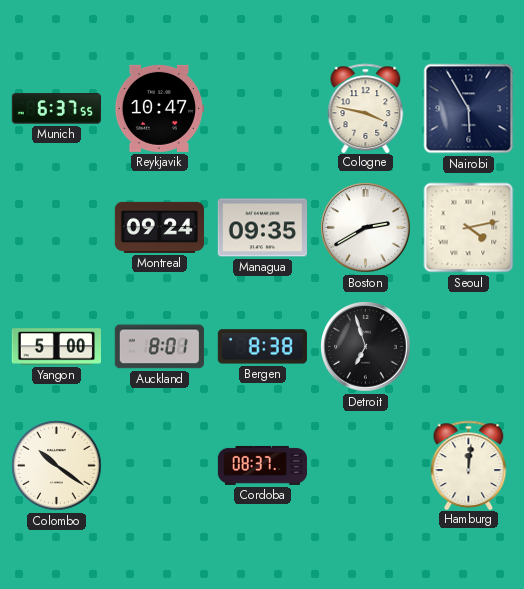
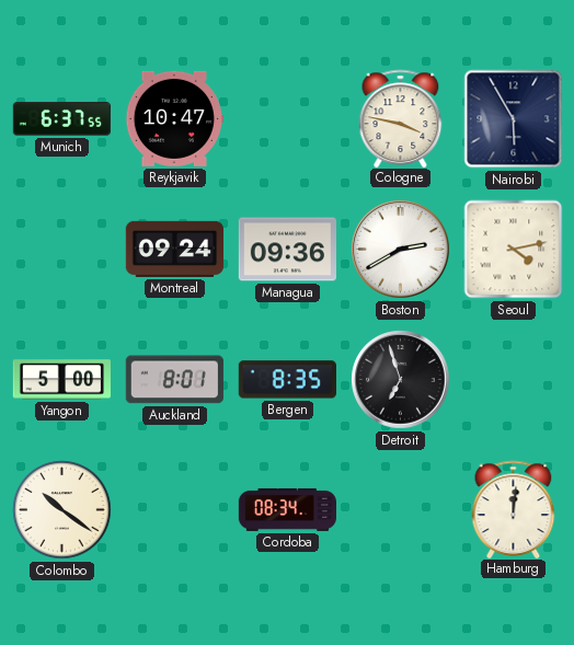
Managua: 09:35 -> 09:36 (287, 250)
Bergen: 8:38 -> 8:35 (287, 380)
Cordoba: 08:37 -> 08:34 (287, 509)
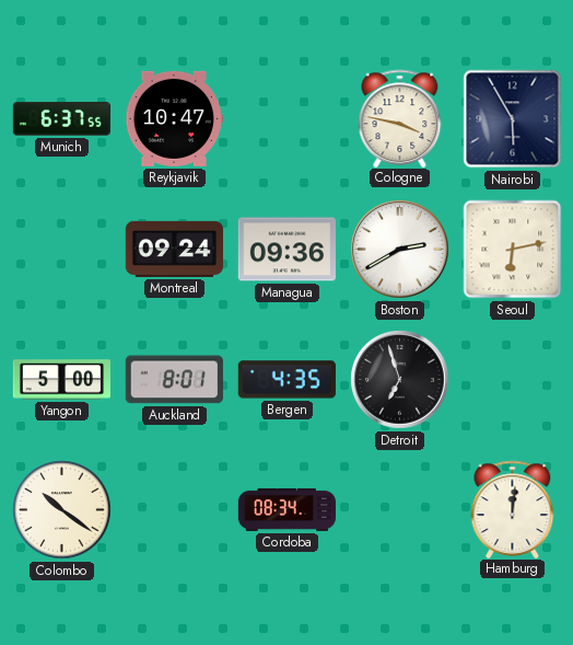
Seoul: 4:13 -> 6:13 (513, 250)
Bergen: 8:35 -> 4:35 (286, 380)
